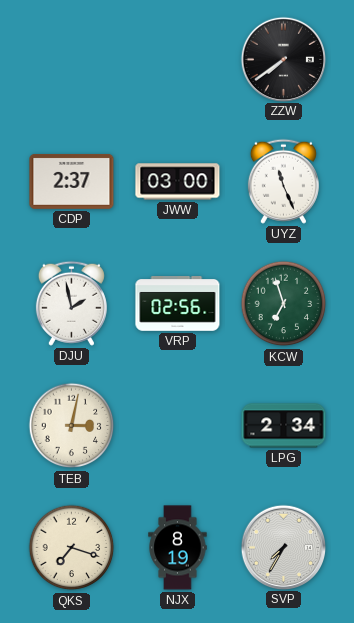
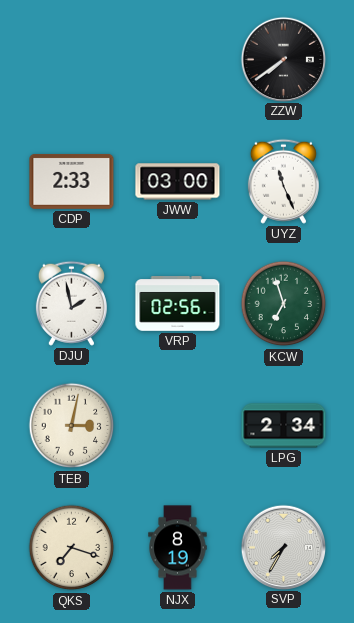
CDP: 2:37 -> 2:33 (72, 181)
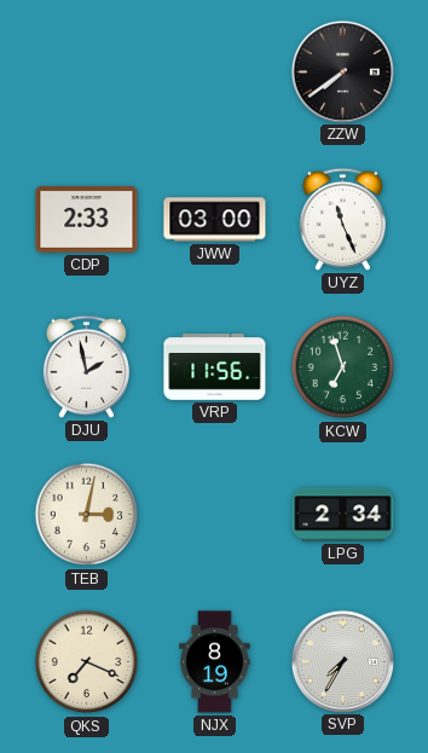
VRP: 02:56 -> 11:56 (215, 367)
QKS: 7:18 -> 7:19 (87, 662)
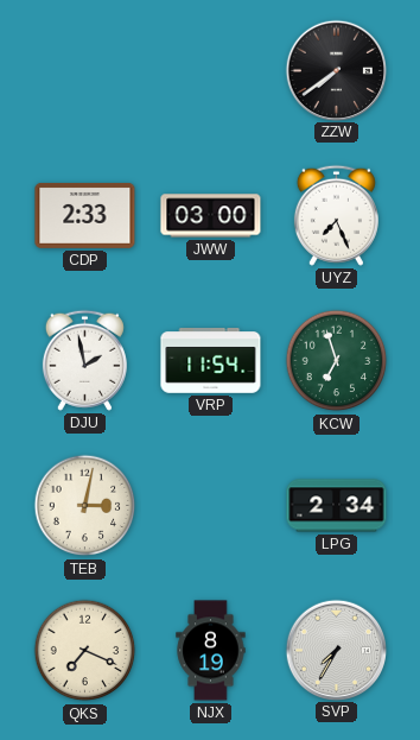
UYZ: 11:26 -> 7:26 (336, 215)
VRP: 11:56 -> 11:54 (211, 361)
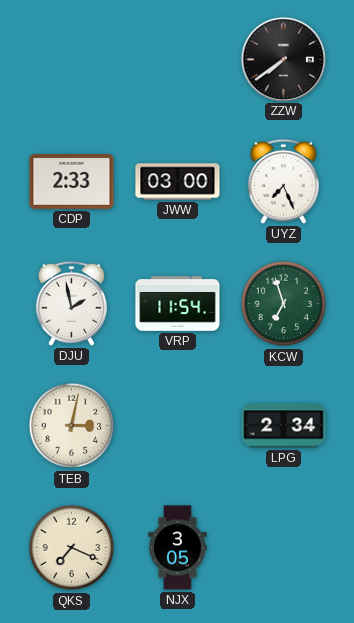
NJX: 8:19 -> 3:05 (178, 548)
SVP: 7:35 -> none (336, 650)
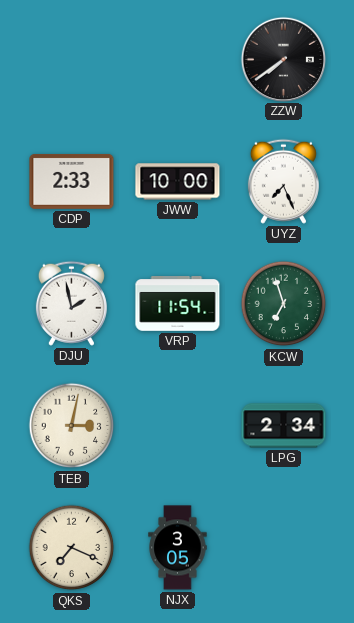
JWW: 03:00 -> 10:00 (178, 182)
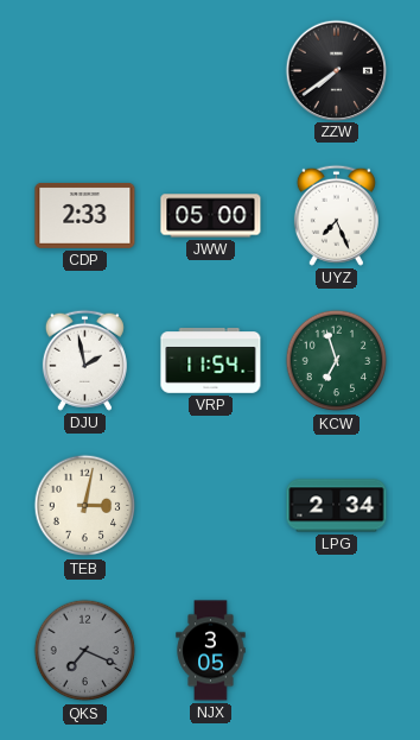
JWW: 10:00 -> 05:00 (211, 216)
QKS dial: cream -> grey (85, 651)
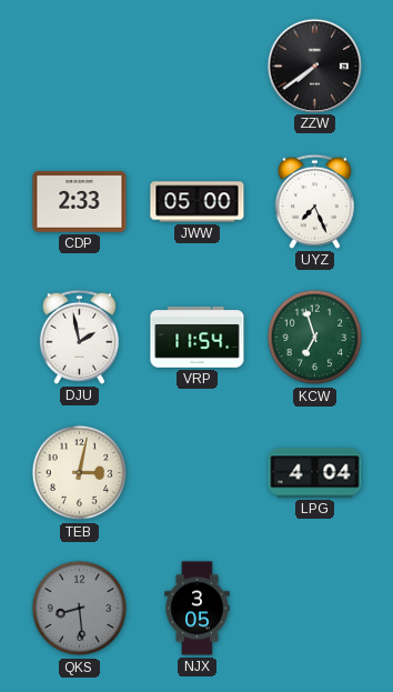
LPG: 2:34 -> 4:04 (315, 473)
QKS: 7:19 -> 8:29 (80, 609)
